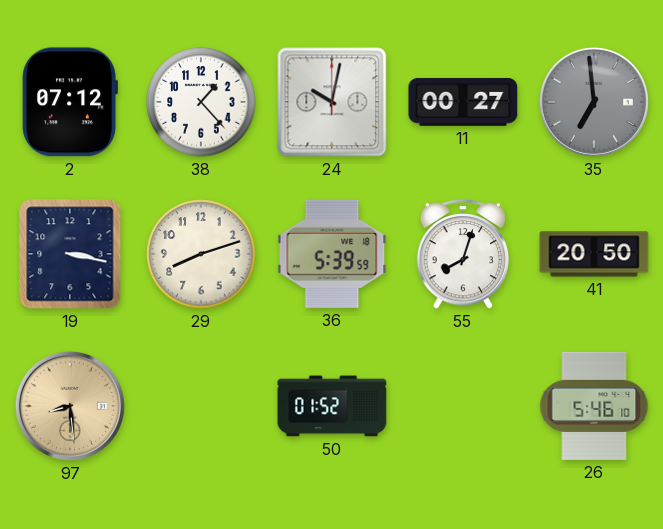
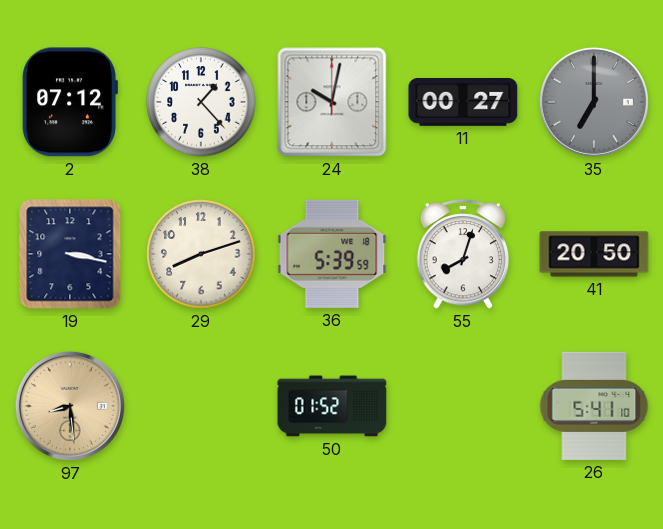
35: 6:59 -> 7:00 (594, 102)
26: 5:46 -> 5:41 (594, 406)
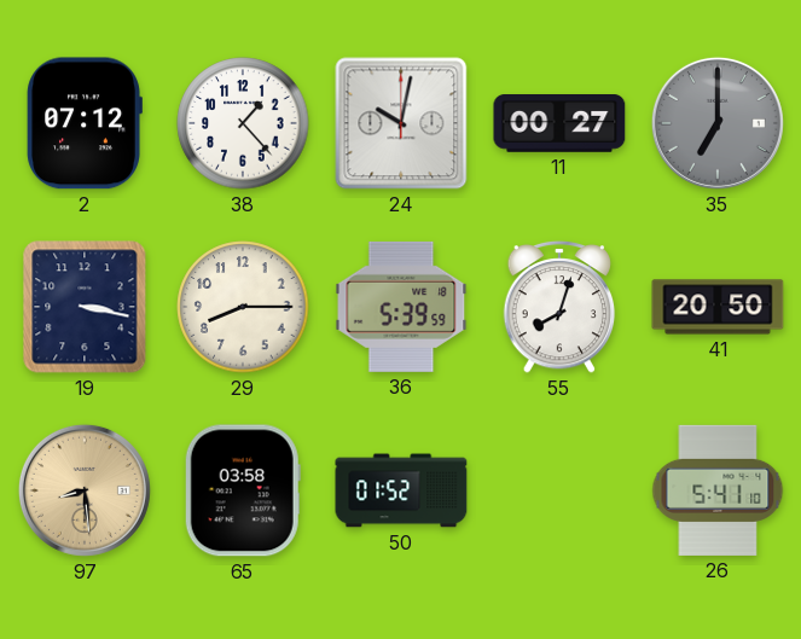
29: 8:12 -> 8:15 (243, 307)
65: none -> 03:58 (243, 490)
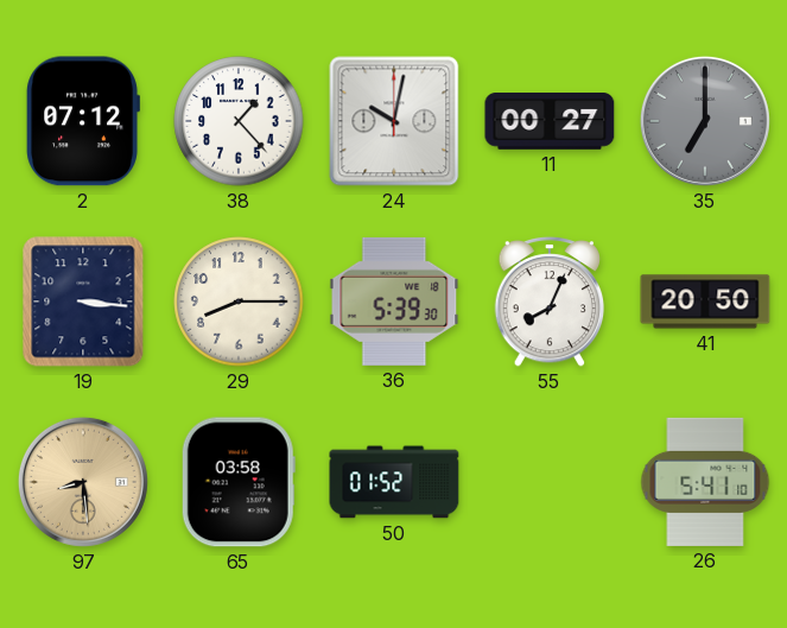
19: 3:17 -> 3:16 (83, 302)
36: 5:39:59 -> 5:39:30 (394, 302)
55: 8:03 -> 8:04 (550, 302)
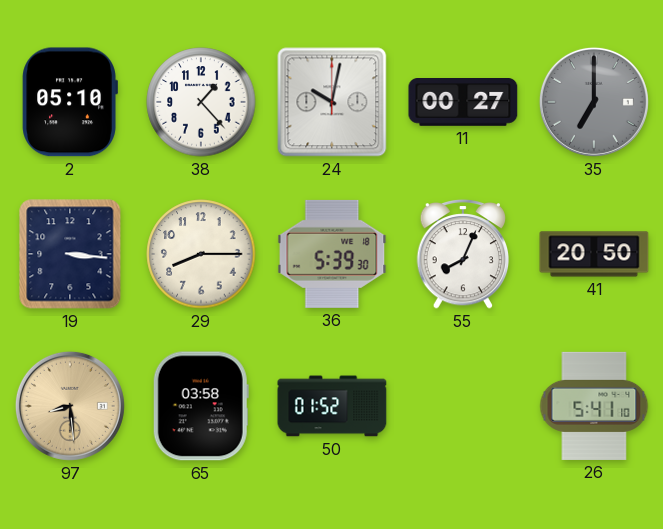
2: 07:12 -> 05:10 (70, 102)
